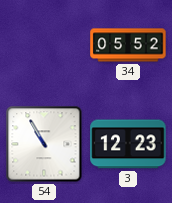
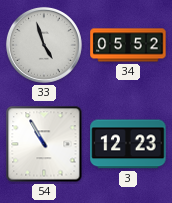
33: none -> 4:57 (44, 45)
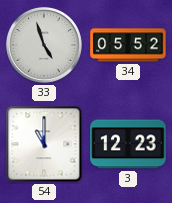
54: 10:55 -> 11:00 (44, 144)
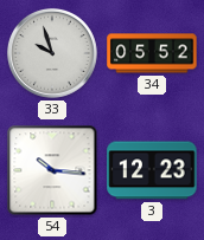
33: 4:57 -> 9:57 (52, 53)
54: 11:00 -> 10:16 (52, 170)
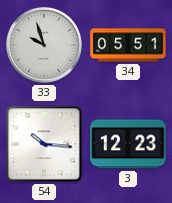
34: 05:52 -> 05:51 (128, 45)
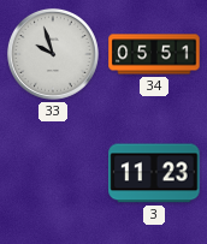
54: 10:16 -> none (44, 144)
3: 12:23 -> 11:23 (154, 173)
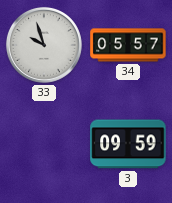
34: 05:51 -> 05:57 (128, 45)
3: 11:23 -> 09:59 (128, 144)
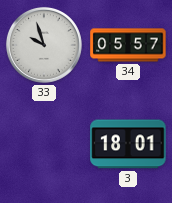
3: 09:59 -> 18:01 (128, 144)
